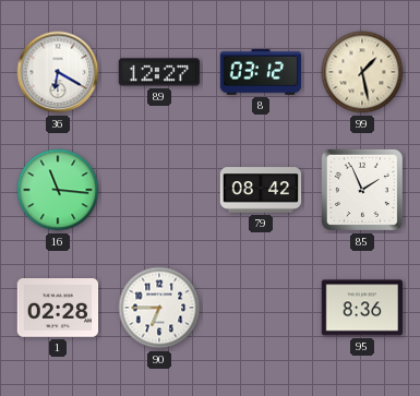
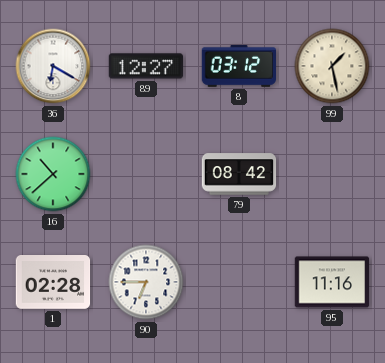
16: 11:16 -> 10:38 (53, 174)
85: 1:56 -> none (362, 190)
95: 8:36 -> 11:16 (332, 282)
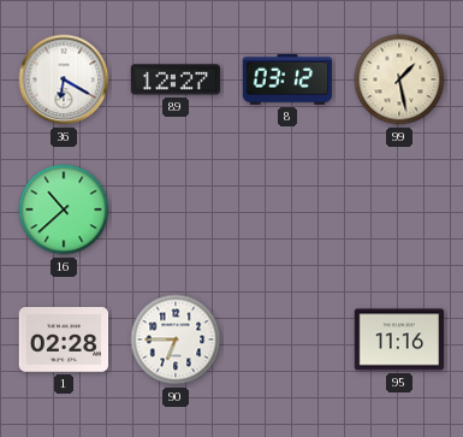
79: 08:42 -> none (239, 174)
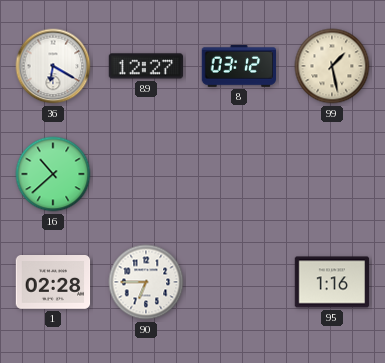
95: 11:16 -> 1:16 (332, 282)
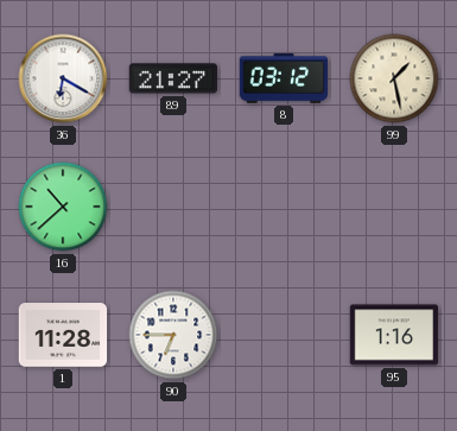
89: 12:27 -> 21:27 (173, 78)
1: 02:28 -> 11:28 (63, 336)
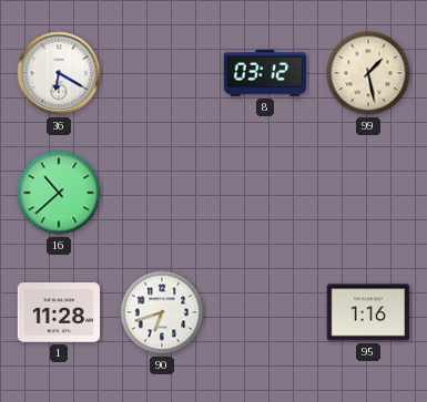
89: 21:27 -> none (173, 78)
90: 6:45 -> 6:42 (162, 312)
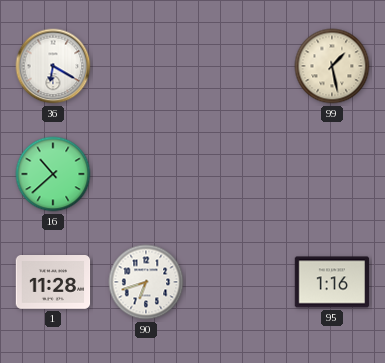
8: 03:12 -> none (265, 73)
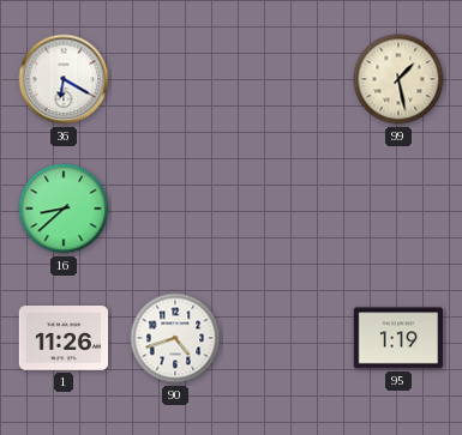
16: 10:38 -> 8:38 (64, 209)
1: 11:28 -> 11:26 (64, 339)
90: 6:42 -> 4:42 (175, 338)
95: 1:16 -> 1:19 (398, 338)
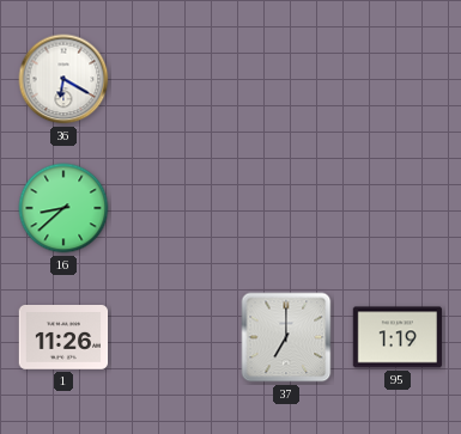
99: 1:28 -> none (398, 79)
90: 4:42 -> none (175, 338)
37: none -> 7:00 (286, 337)
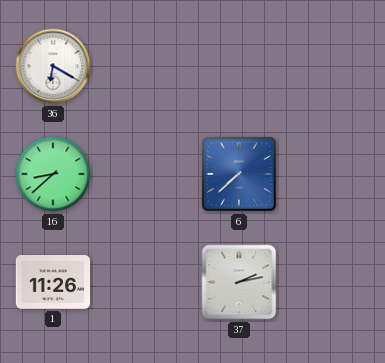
6: none -> 7:38 (239, 174)
37: 7:00 -> 2:13 (239, 282)
95: 1:19 -> none (398, 337)
